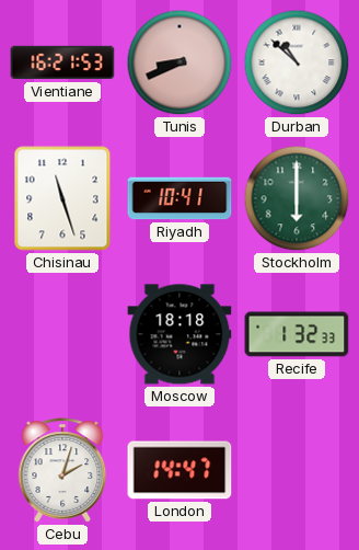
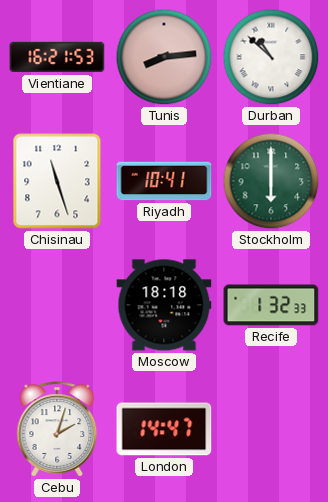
Tunis: 8:41 -> 8:14 (164, 57)
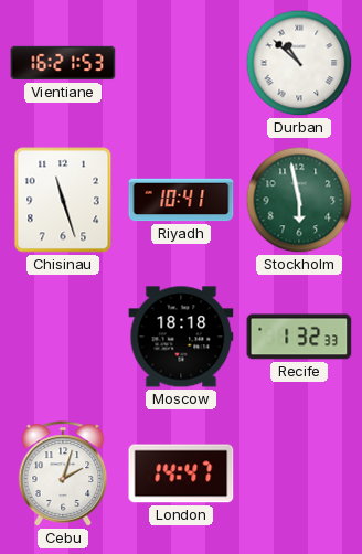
Tunis: 8:14 -> none (164, 57)
Stockholm: 6:00 -> 5:58 (299, 200)
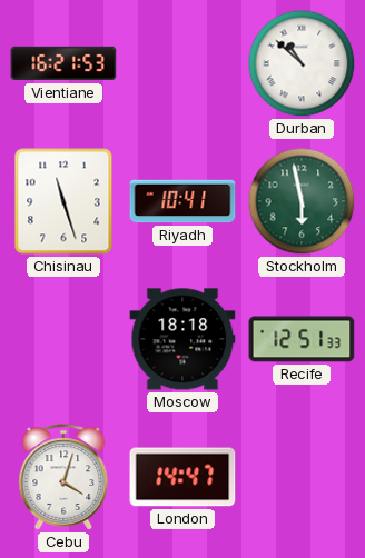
Recife: 1:32 -> 12:51 (302, 339)
Cebu: 2:03 -> 4:03 (63, 477)
